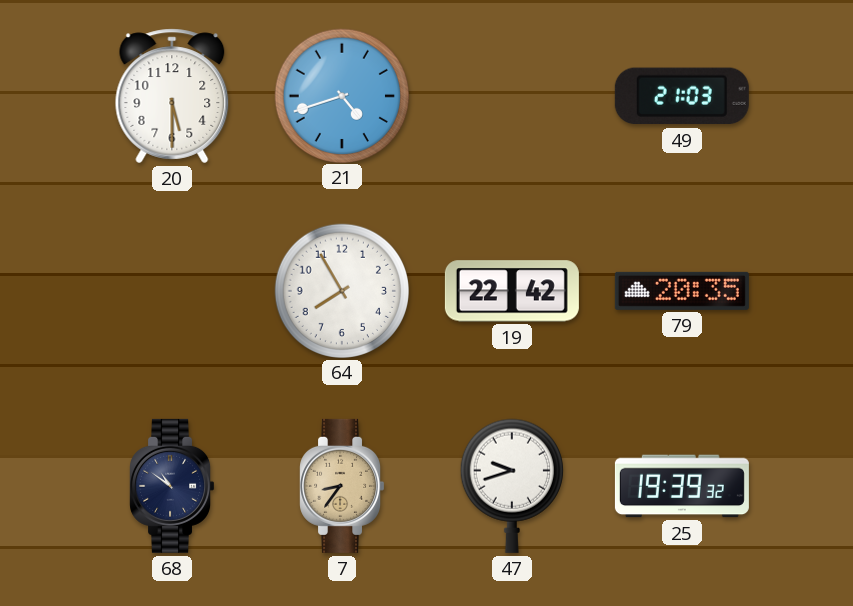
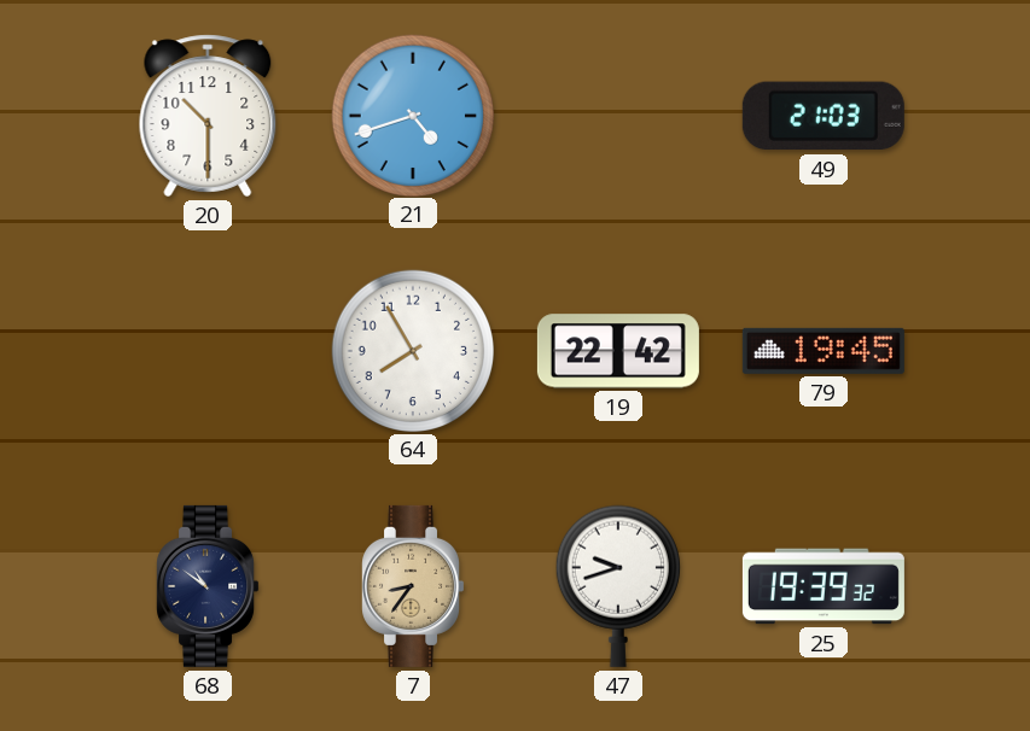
20: 5:30 -> 10:30 (208, 116)
79: 20:35 -> 19:45 (824, 351)
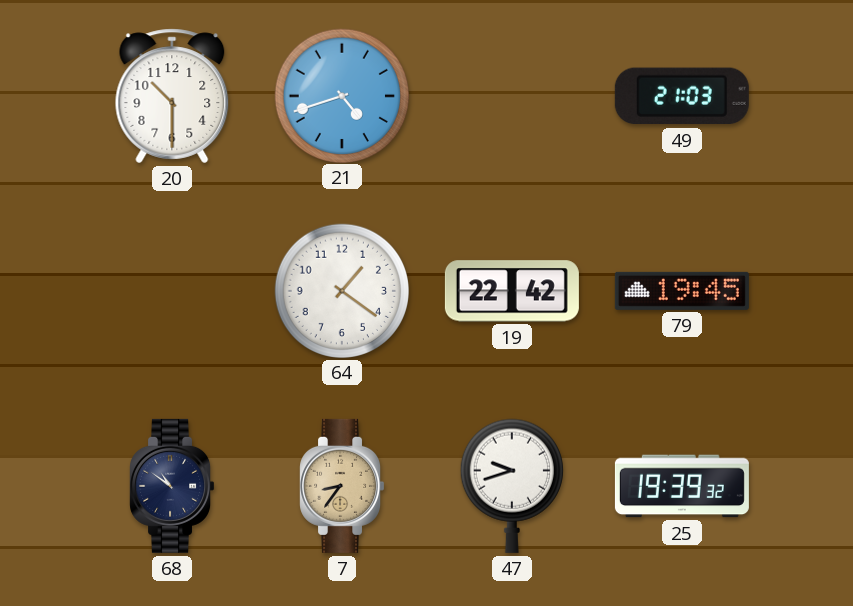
64: 7:55 -> 1:21 (341, 290)
